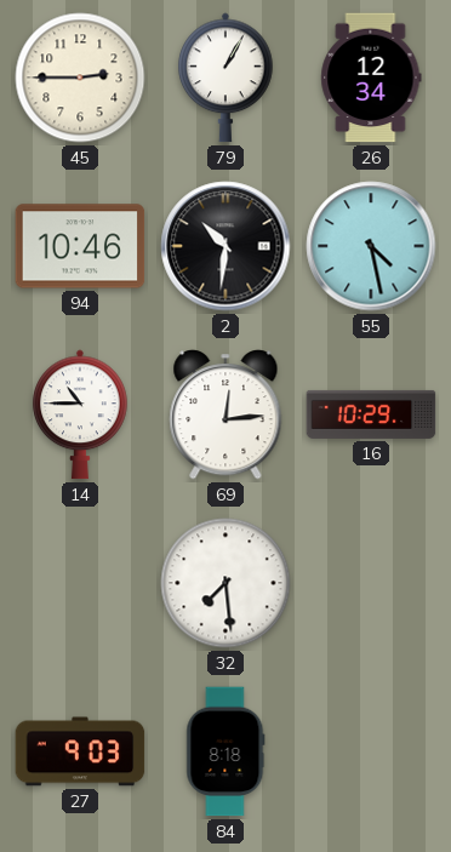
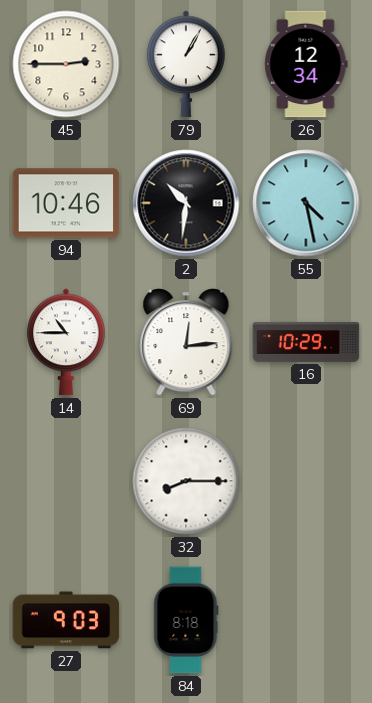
32: 7:29 -> 8:15 (186, 481)
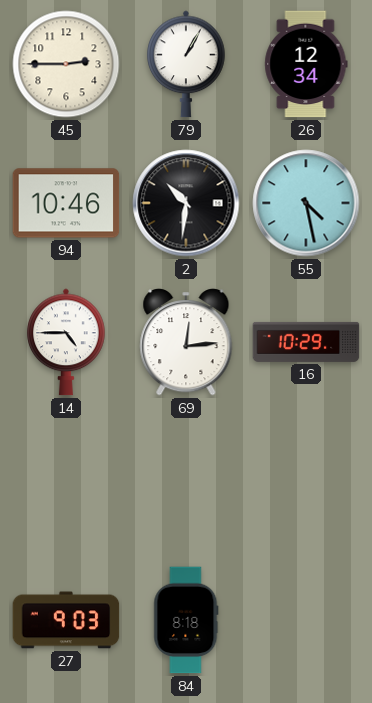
14: 10:45 -> 4:45 (66, 342)
32: 8:15 -> none (186, 481)
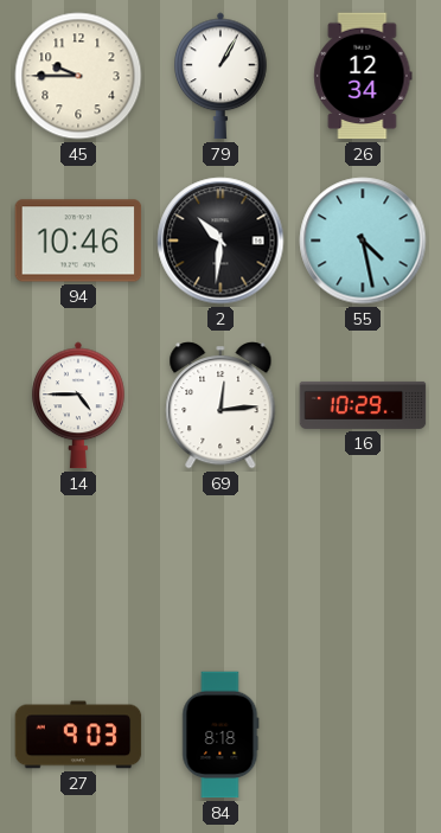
45: 2:45 -> 9:45 (78, 76)
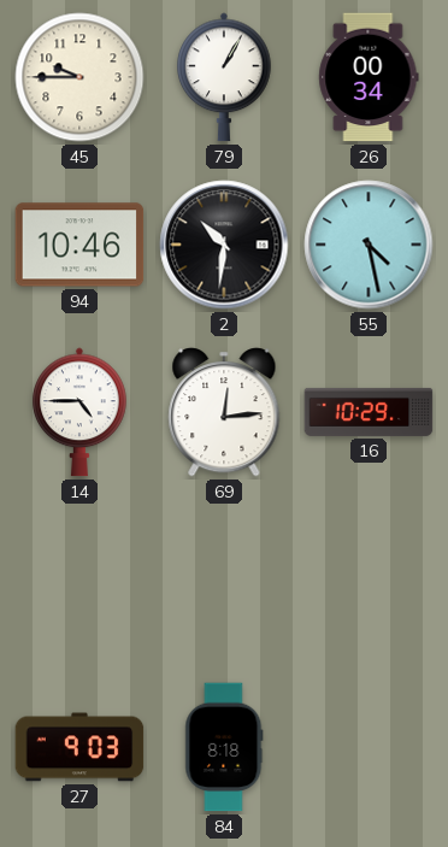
26: 12:34 -> 00:34 (369, 77)
